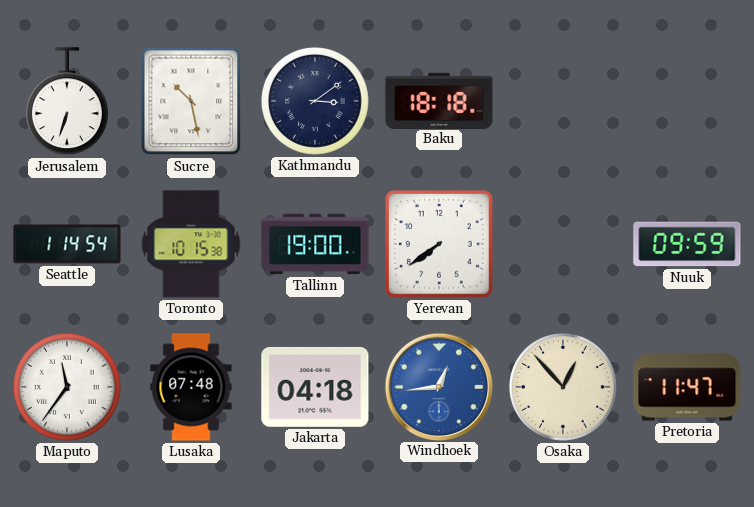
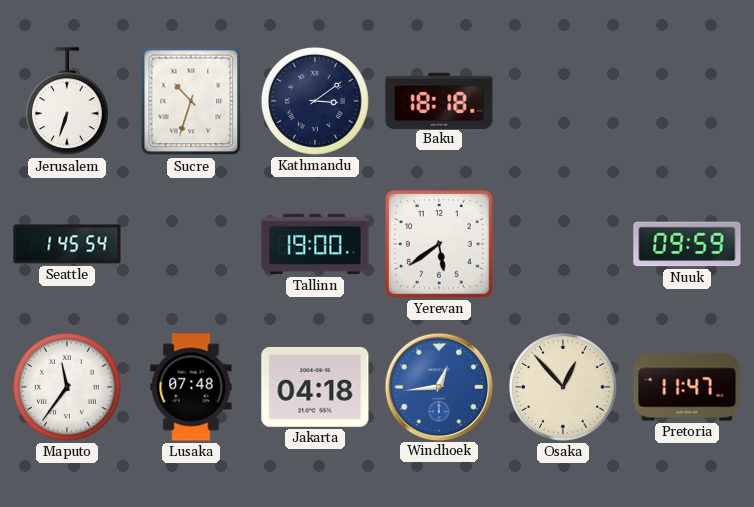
Sucre: 10:28 -> 10:33 (191, 101)
Seattle: 1:14 -> 1:45 (67, 244)
Toronto: 10:15 -> none (191, 244)
Yerevan: 7:39 -> 5:39 (440, 245)
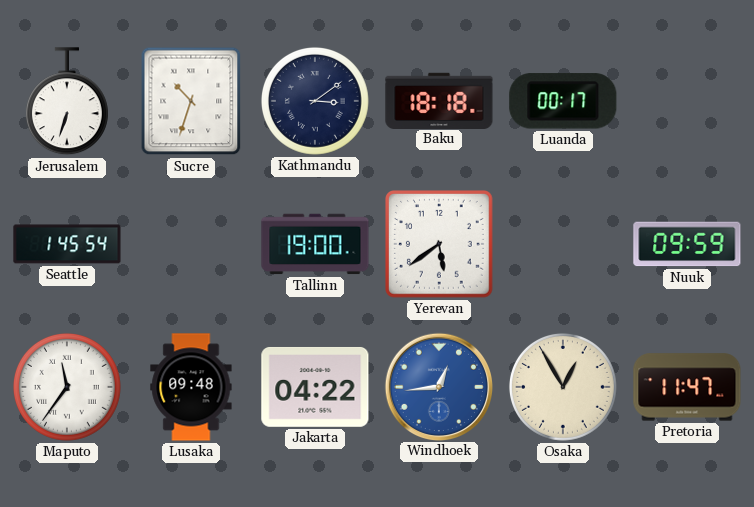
Luanda: none -> 00:17 (563, 101)
Lusaka: 07:48 -> 09:48 (191, 387)
Jakarta: 04:18 -> 04:22 (315, 387)
Osaka: 12:53 -> 12:55 (563, 387)
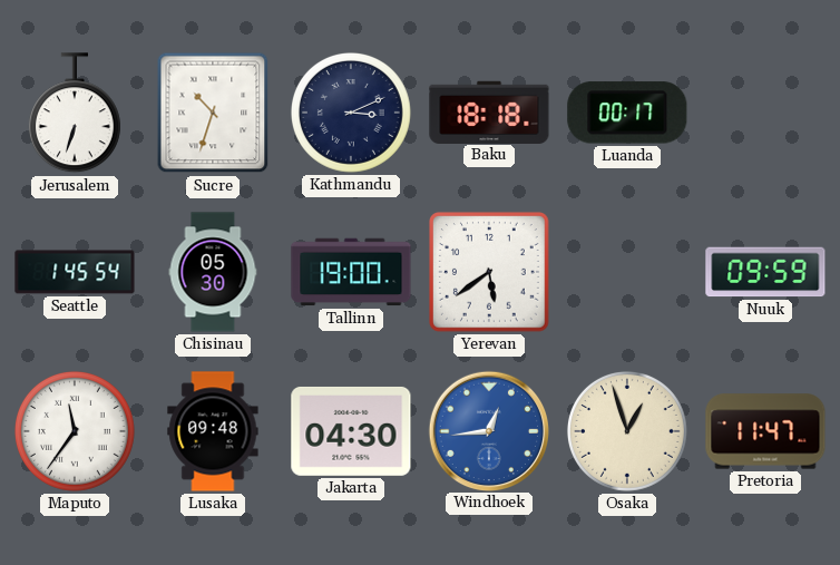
Kathmandu: 3:09 -> 3:11 (351, 113)
Chisinau: none -> 05:30 (213, 272)
Jakarta: 04:22 -> 04:30 (351, 431)
Osaka: 12:55 -> 12:57 (627, 431)
